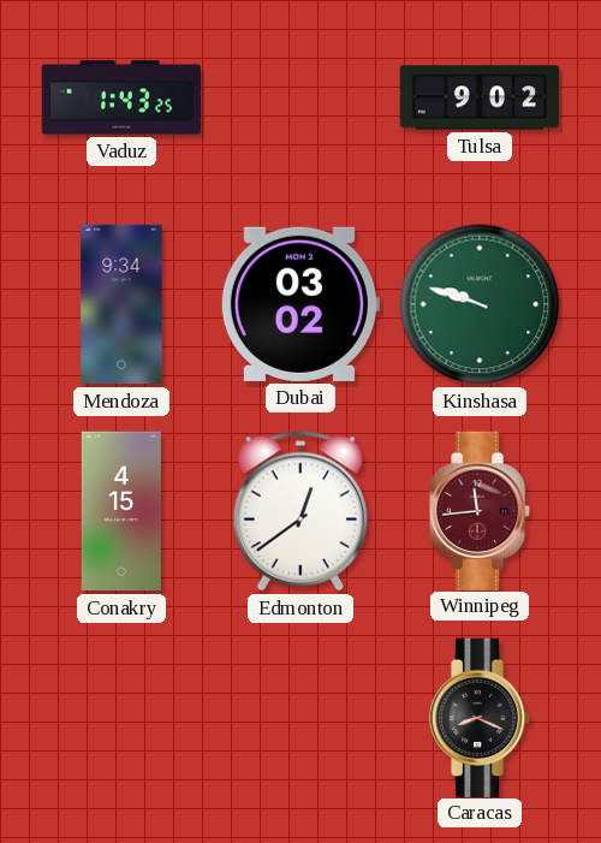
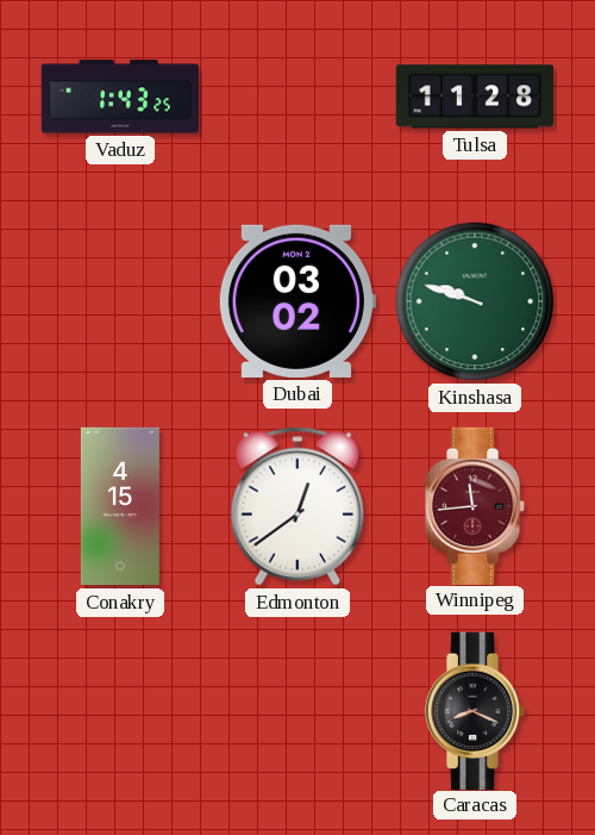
Tulsa: 9:02 -> 11:28 (475, 96)
Mendoza: 9:34 -> none (121, 304)
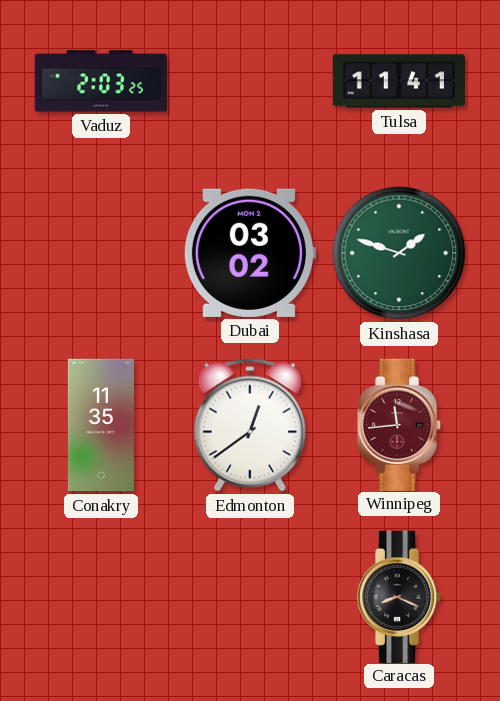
Vaduz: 1:43 -> 2:03 (101, 81)
Tulsa: 11:28 -> 11:41 (399, 81)
Kinshasa: 9:48 -> 1:48 (399, 253)
Conakry: 4:15 -> 11:35 (101, 425)
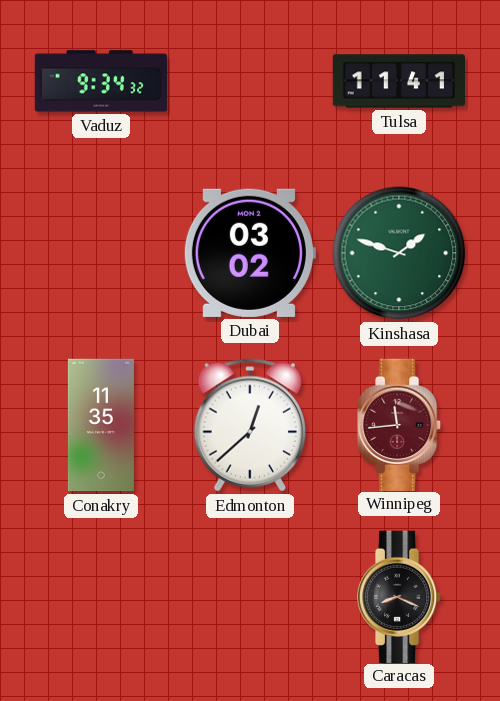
Vaduz: 2:03 -> 9:34 (101, 81)
Edmonton: 12:39 -> 12:38 (249, 425)
